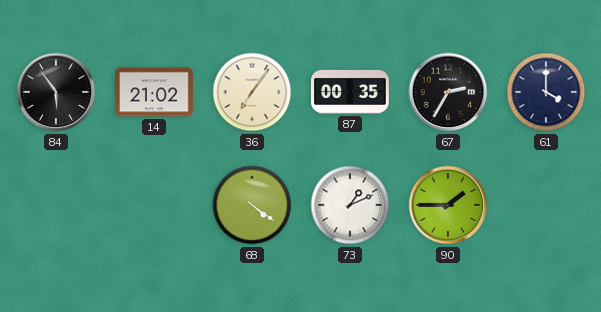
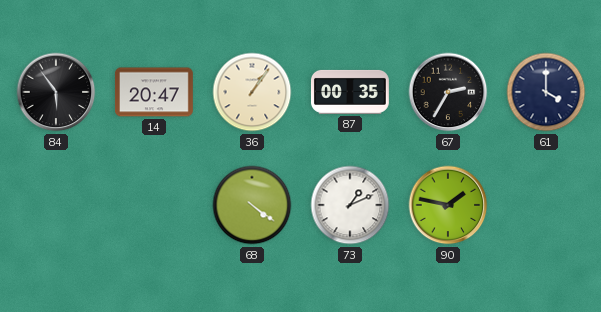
14: 21:02 -> 20:47 (154, 92)
36: 7:06 -> 1:06 (252, 92)
90: 1:45 -> 1:47 (448, 205)
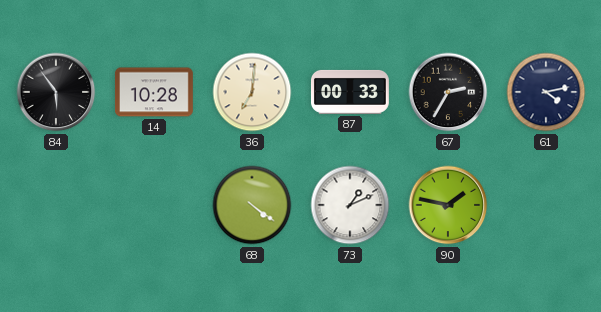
14: 20:47 -> 10:28 (154, 92)
36: 1:06 -> 7:01 (252, 92)
87: 00:35 -> 00:33 (350, 92)
61: 4:00 -> 4:13 (546, 92)
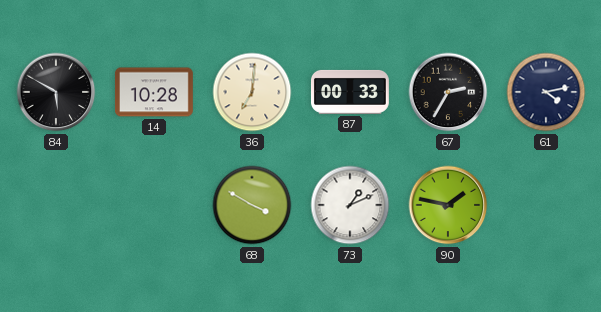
84: 5:54 -> 5:50 (56, 92)
68: 4:21 -> 3:50 (252, 205)
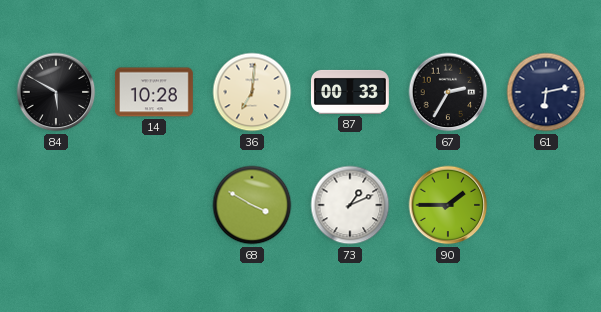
61: 4:13 -> 6:13 (546, 92)
90: 1:47 -> 1:45 (448, 205)
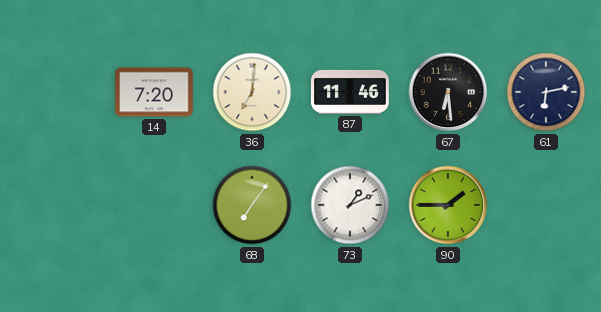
84: 5:50 -> none (56, 92)
14: 10:28 -> 7:20 (154, 92)
87: 00:33 -> 11:46 (350, 92)
67: 2:35 -> 6:29 (448, 92)
68: 3:50 -> 7:06 (252, 205)
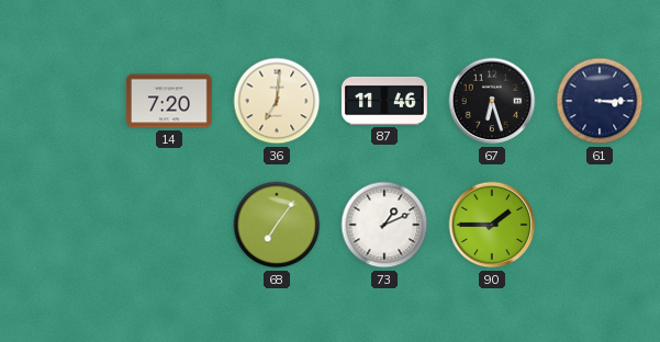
67: 6:29 -> 6:27 (492, 101)
61: 6:13 -> 3:15 (600, 101)
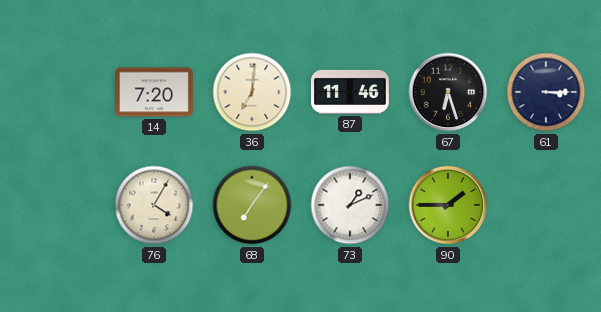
76: none -> 4:05 (154, 205)
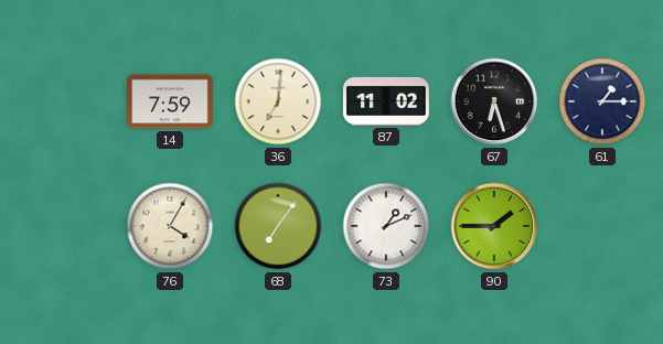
14: 7:20 -> 7:59 (170, 101)
87: 11:46 -> 11:02 (386, 101)
61: 3:15 -> 1:15 (602, 101)
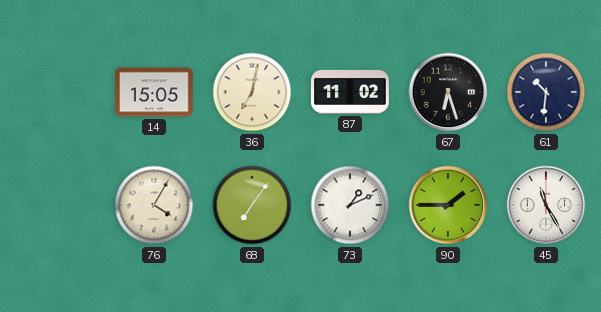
14: 7:59 -> 15:05 (154, 92)
36: 7:01 -> 7:02 (252, 92)
61: 1:15 -> 10:31 (546, 92)
45: none -> 11:25 (546, 205)
